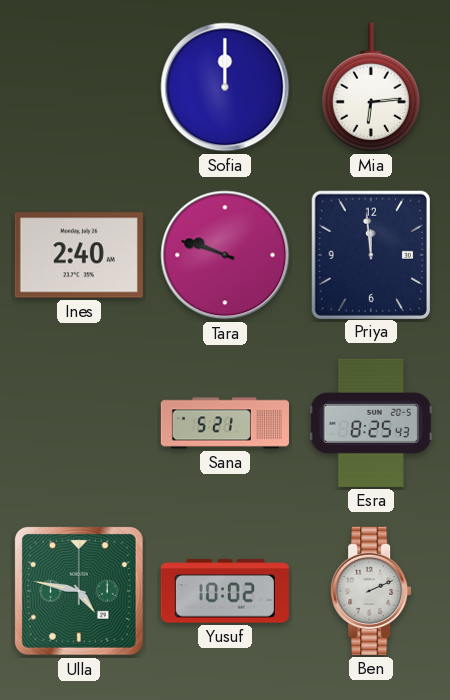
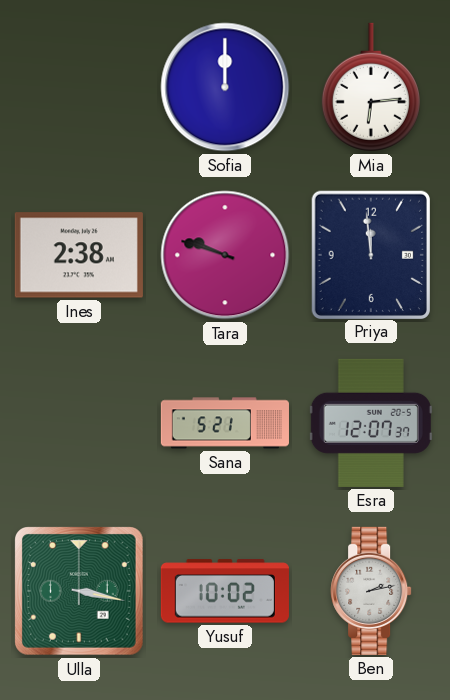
Ines: 2:40 -> 2:38 (79, 255)
Esra: 8:25 -> 12:07 (371, 423)
Ulla: 4:47 -> 3:17 (80, 592)
Ben: 2:11 -> 2:13 (371, 591)
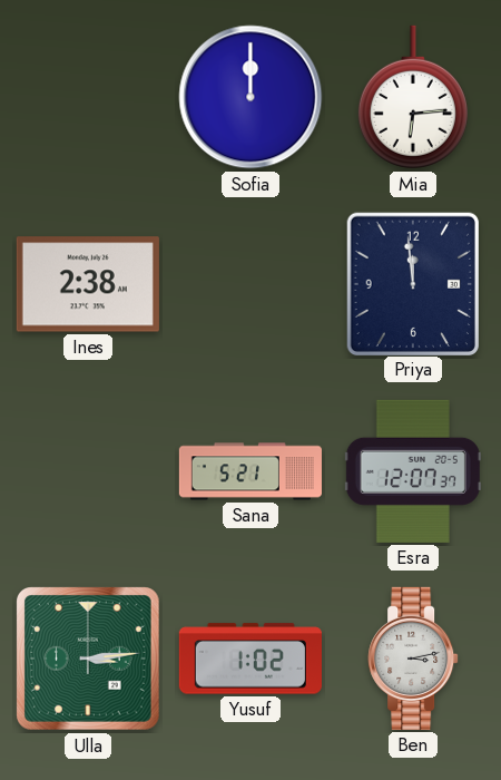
Tara: 9:48 -> none (225, 255)
Ulla: 3:17 -> 3:14 (89, 660)
Yusuf: 10:02 -> 1:02 (250, 659)
Ben: 2:13 -> 3:13 (413, 659)
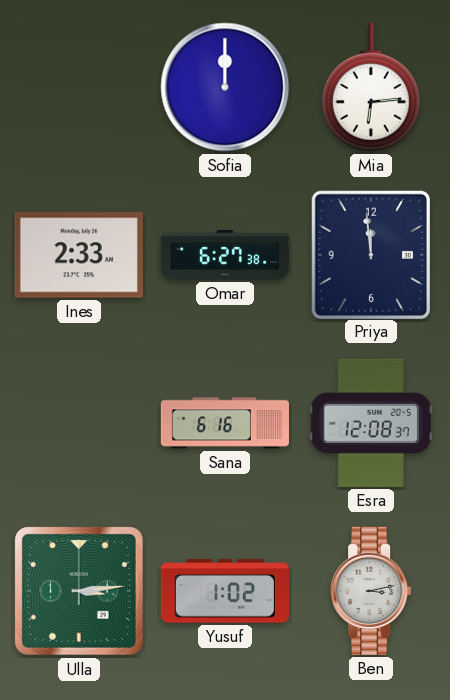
Ines: 2:38 -> 2:33 (79, 255)
Omar: none -> 6:27 (225, 256)
Sana: 5:21 -> 6:16 (225, 423)
Esra: 12:07 -> 12:08 (371, 423)
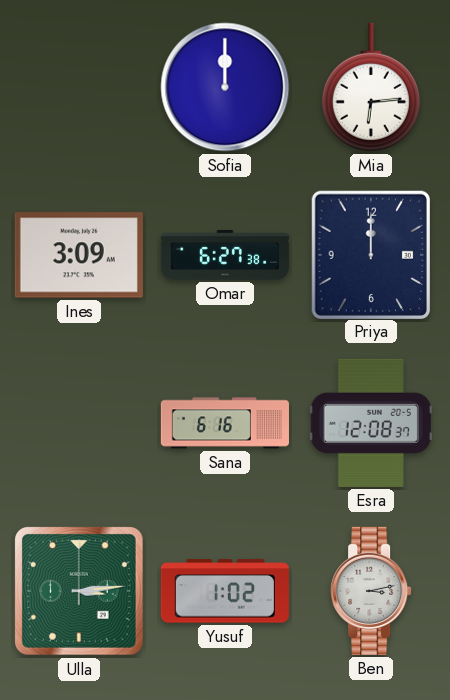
Ines: 2:33 -> 3:09 (79, 255)
Priya: 11:59 -> 12:00 (371, 254)
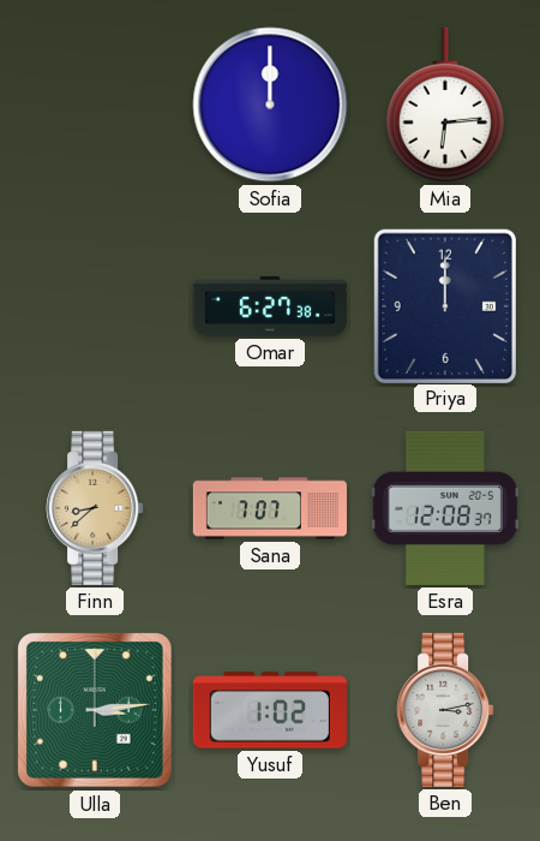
Ines: 3:09 -> none (79, 255)
Finn: none -> 8:38 (95, 508)
Sana: 6:16 -> 7:07 (270, 508)
